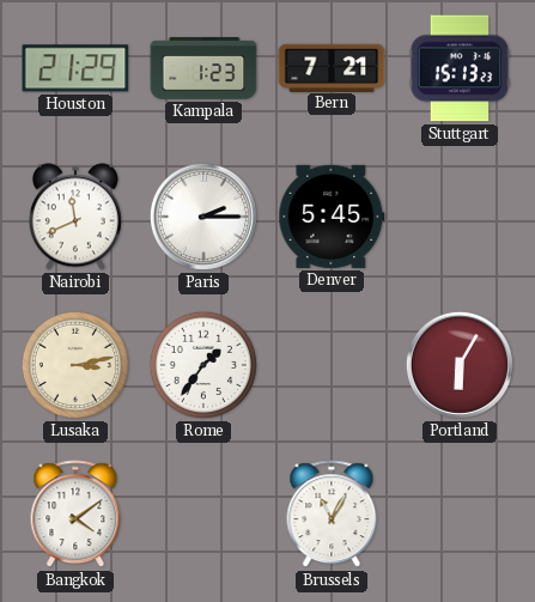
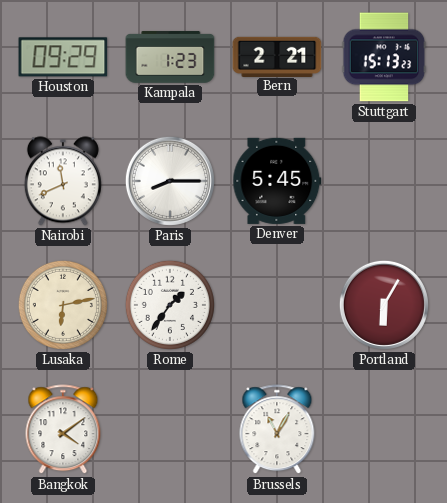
Houston: 21:29 -> 09:29 (63, 57)
Bern: 7:21 -> 2:21 (277, 56)
Paris: 2:15 -> 8:15 (170, 181)
Lusaka: 3:13 -> 6:13 (63, 305)
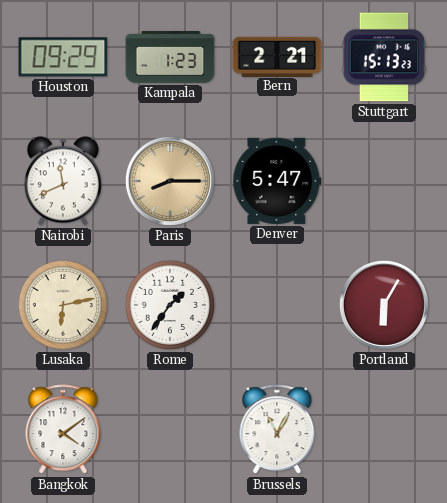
Paris dial: white -> champagne (170, 181)
Denver: 5:45 -> 5:47 (277, 181)
